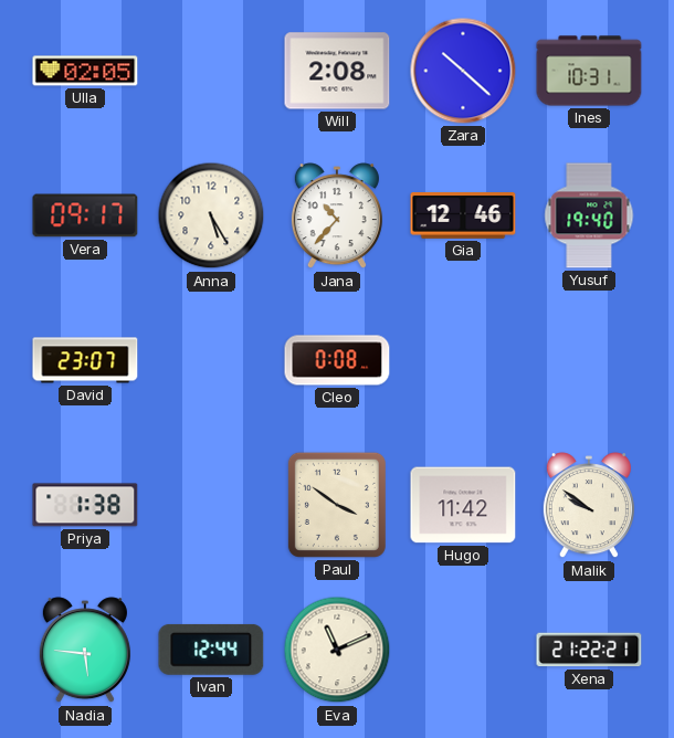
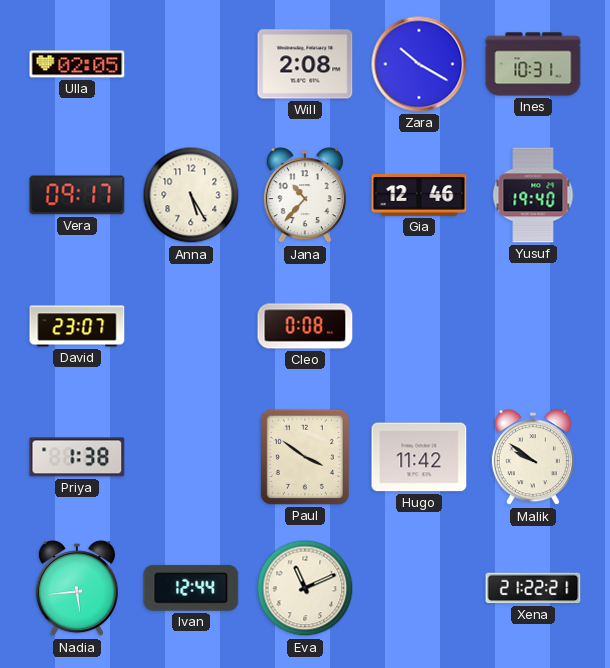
Zara: 10:22 -> 10:20 (419, 64)
Nadia: 5:46 -> 5:44 (77, 589)
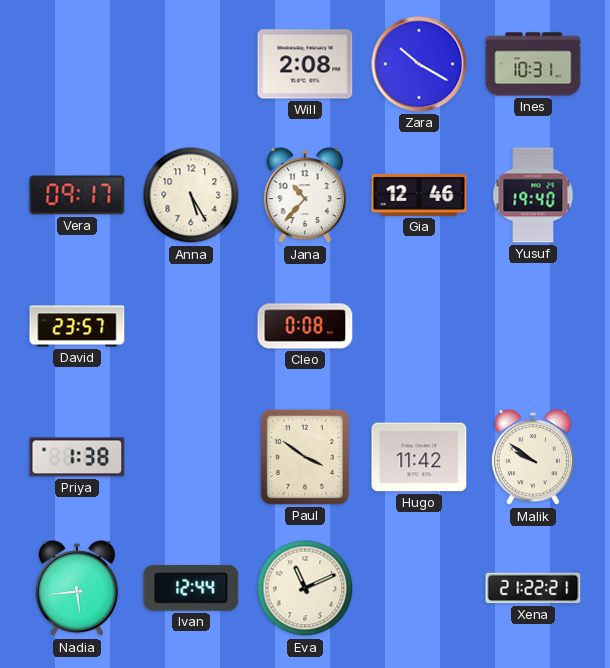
Ulla: 02:05 -> none (77, 64)
David: 23:07 -> 23:57 (77, 326)
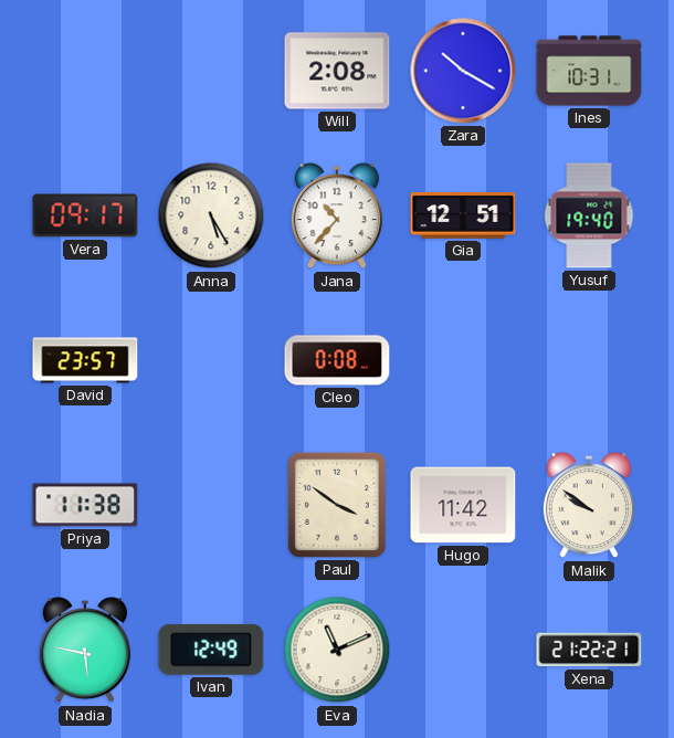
Gia: 12:46 -> 12:51 (463, 217)
Priya: 1:38 -> 11:38 (85, 505)
Nadia: 5:44 -> 5:47 (85, 651)
Ivan: 12:44 -> 12:49 (211, 650)
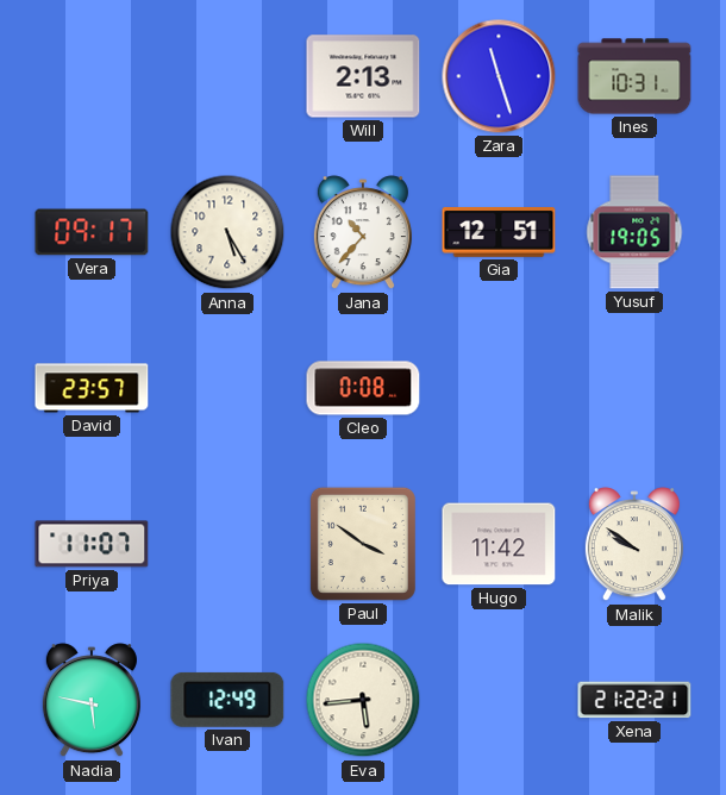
Will: 2:08 -> 2:13 (363, 76)
Zara: 10:20 -> 11:27 (499, 76)
Yusuf: 19:40 -> 19:05 (634, 232)
Priya: 11:38 -> 11:07 (92, 544)
Eva: 11:11 -> 5:44 (363, 700)
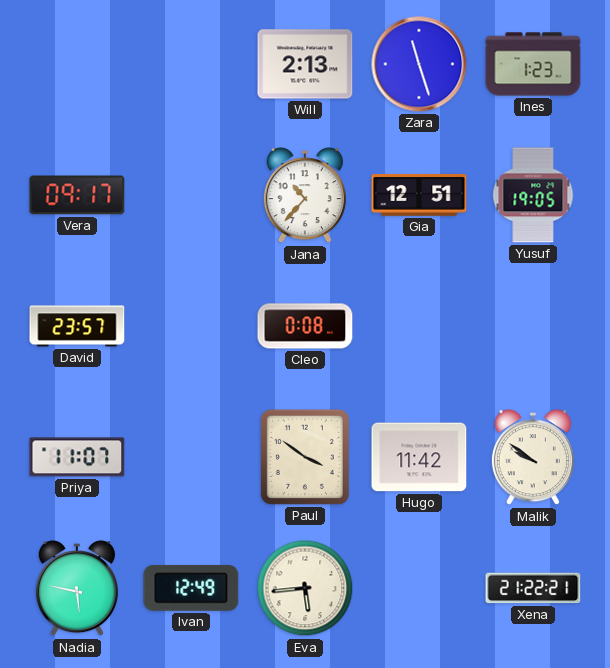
Ines: 10:31 -> 1:23 (533, 64)
Anna: 5:25 -> none (227, 232)
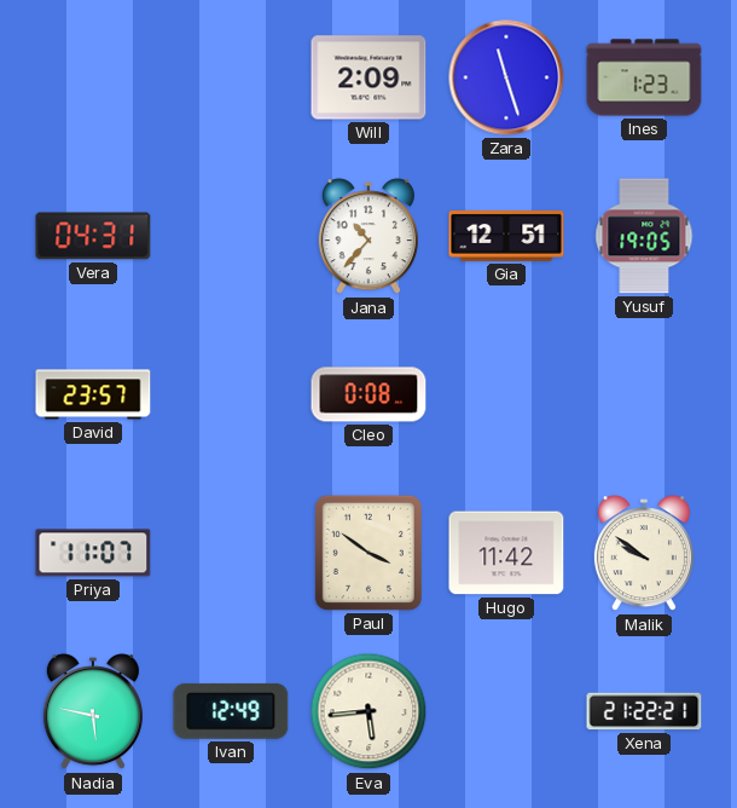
Will: 2:13 -> 2:09 (368, 77)
Vera: 09:17 -> 04:31 (93, 236)
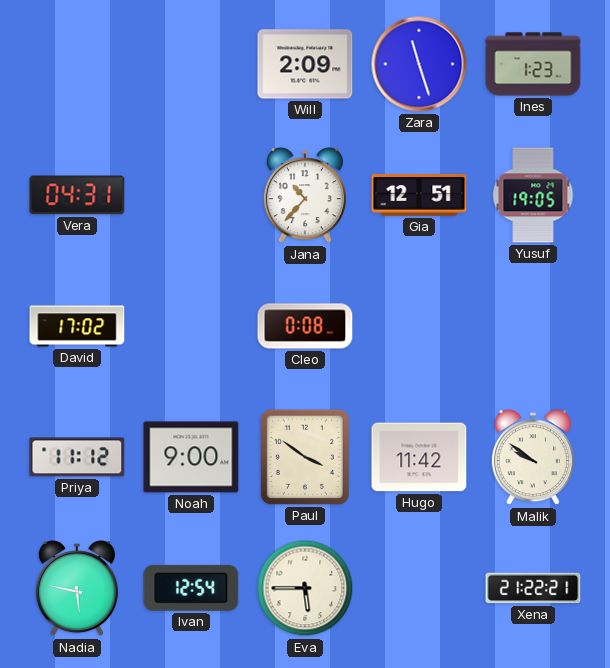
David: 23:57 -> 17:02 (77, 326)
Priya: 11:07 -> 11:12 (77, 457)
Noah: none -> 9:00 (191, 457)
Ivan: 12:49 -> 12:54 (191, 588)
Eva: 5:44 -> 5:45 (305, 588)
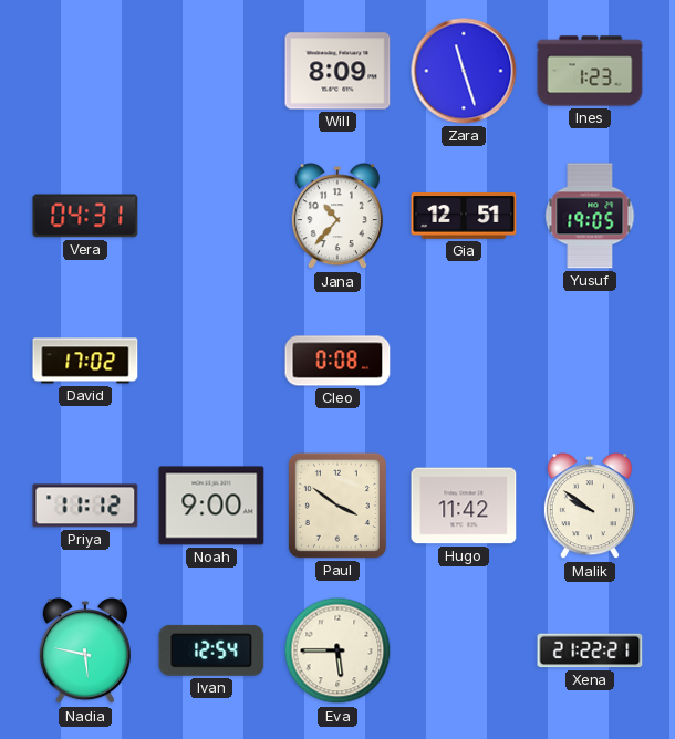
Will: 2:09 -> 8:09 (337, 71)
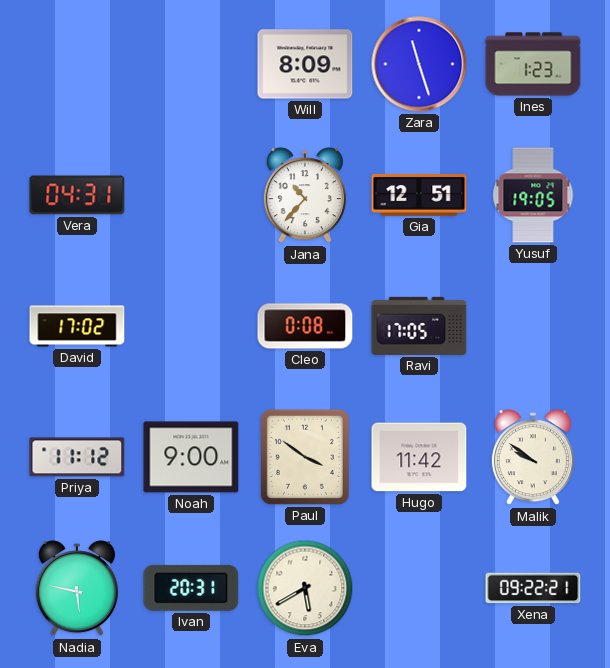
Ravi: none -> 17:05 (419, 326)
Ivan: 12:54 -> 20:31 (191, 588)
Eva: 5:45 -> 5:40 (305, 588)
Xena: 21:22 -> 09:22 (533, 588)
